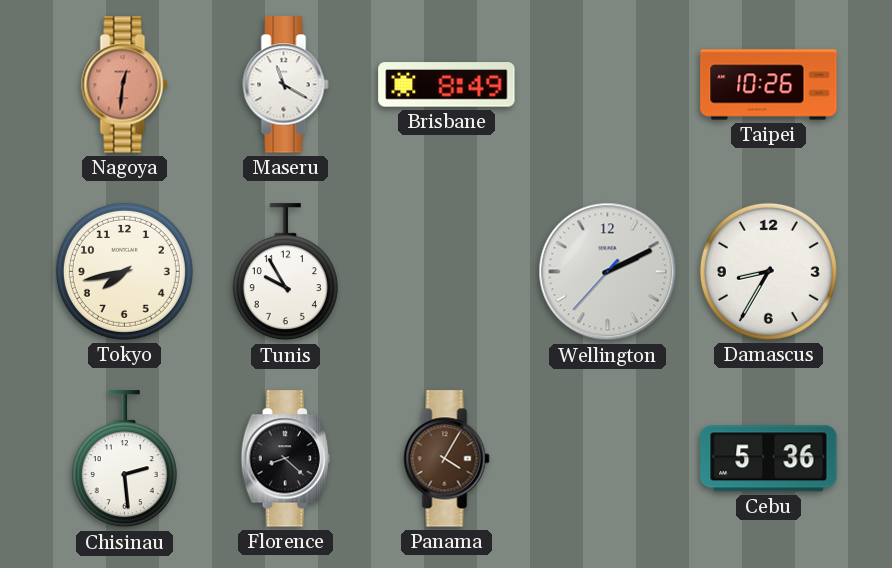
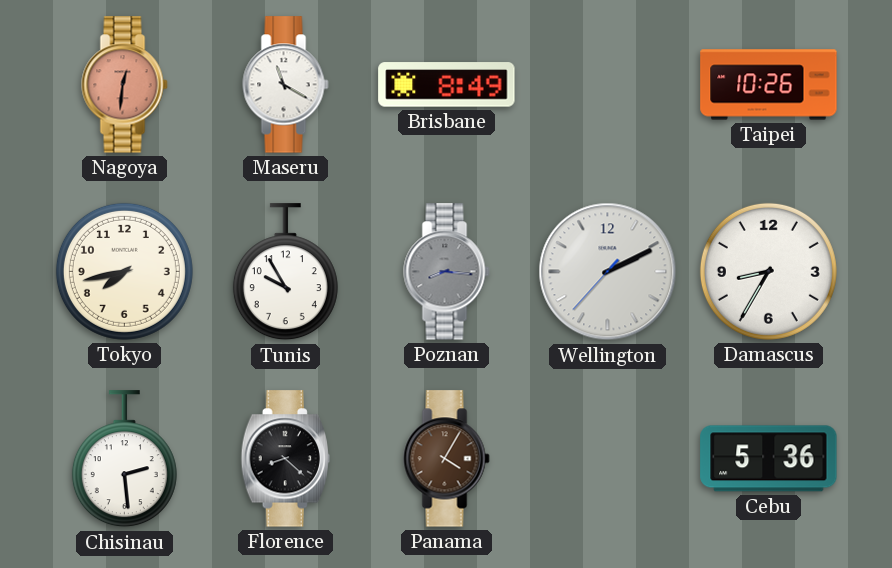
Poznan: none -> 8:16 (447, 272)
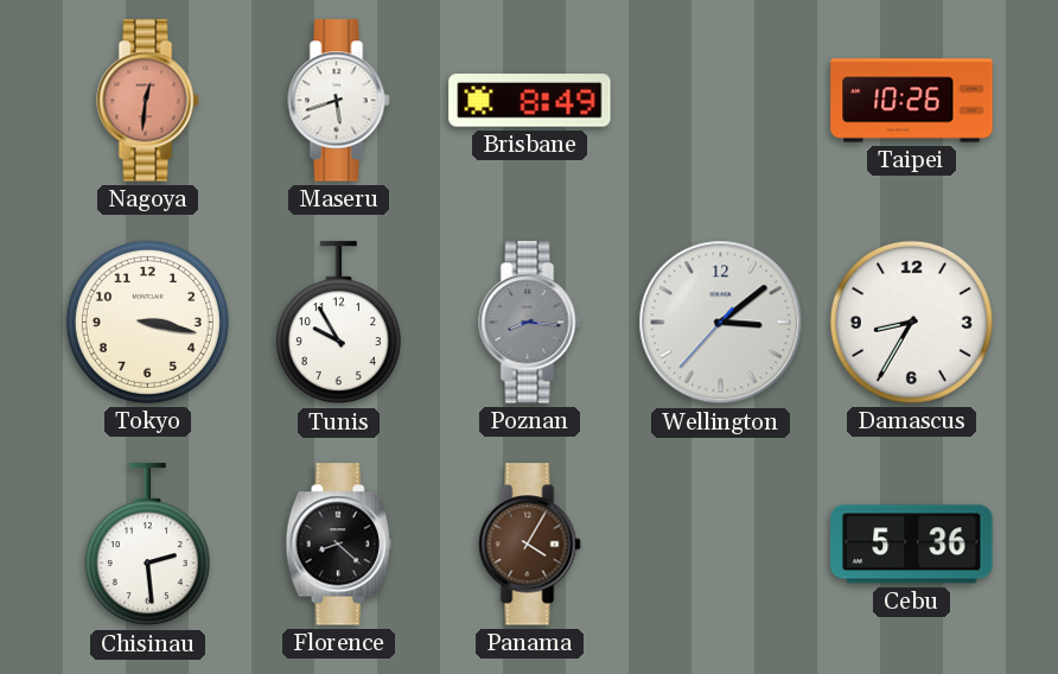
Maseru: 11:20 -> 5:42 (339, 101)
Tokyo: 7:43 -> 3:17 (147, 322)
Wellington: 2:10 -> 3:08 (721, 323)
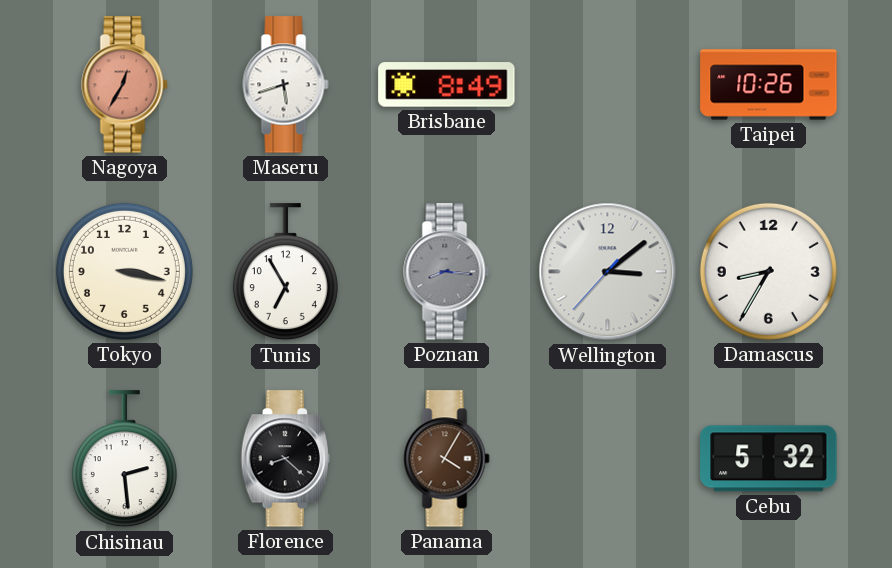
Nagoya: 12:31 -> 12:35 (125, 85)
Tunis: 9:55 -> 6:55 (285, 272)
Cebu: 5:36 -> 5:32 (769, 459)
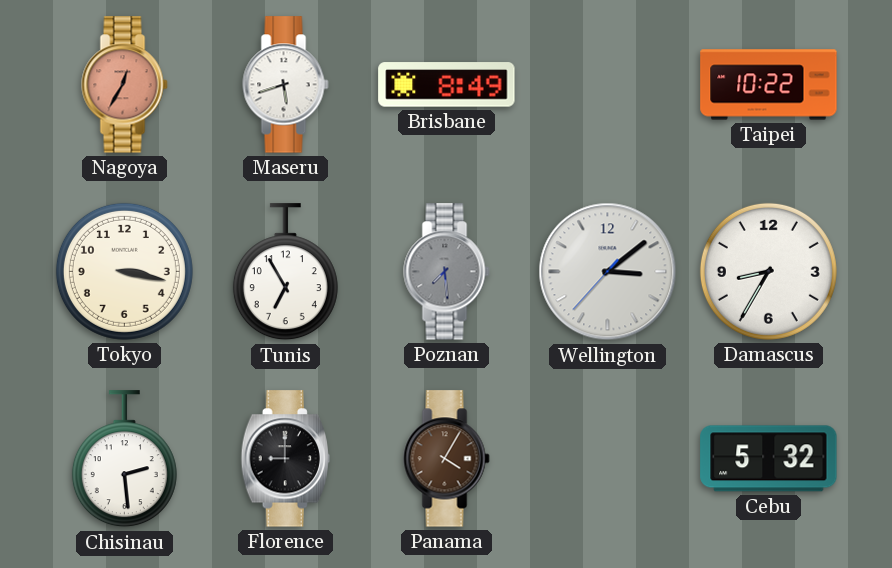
Taipei: 10:26 -> 10:22 (769, 85)
Poznan: 8:16 -> 7:29 (447, 272)
Florence: 8:22 -> 9:00 (285, 459)
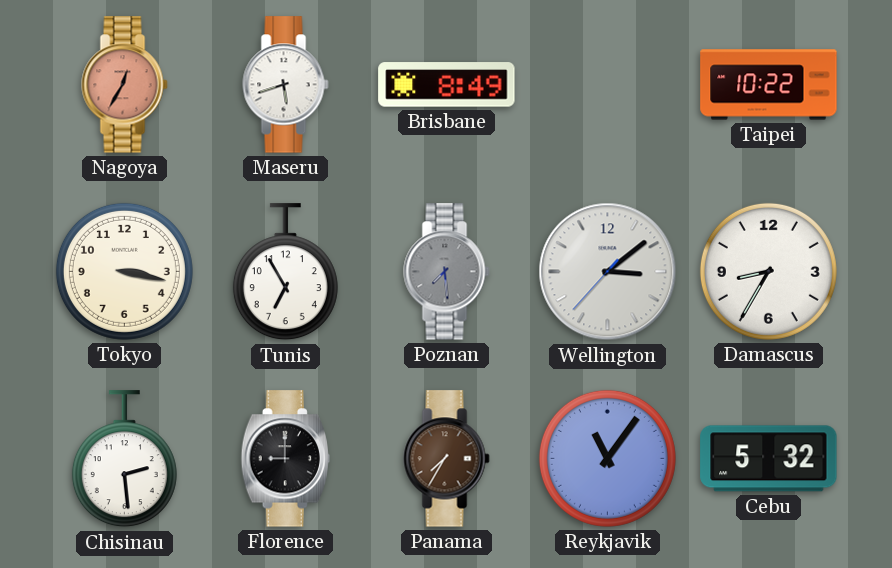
Panama: 4:05 -> 7:35 (447, 459)
Reykjavik: none -> 11:06 (607, 458)
